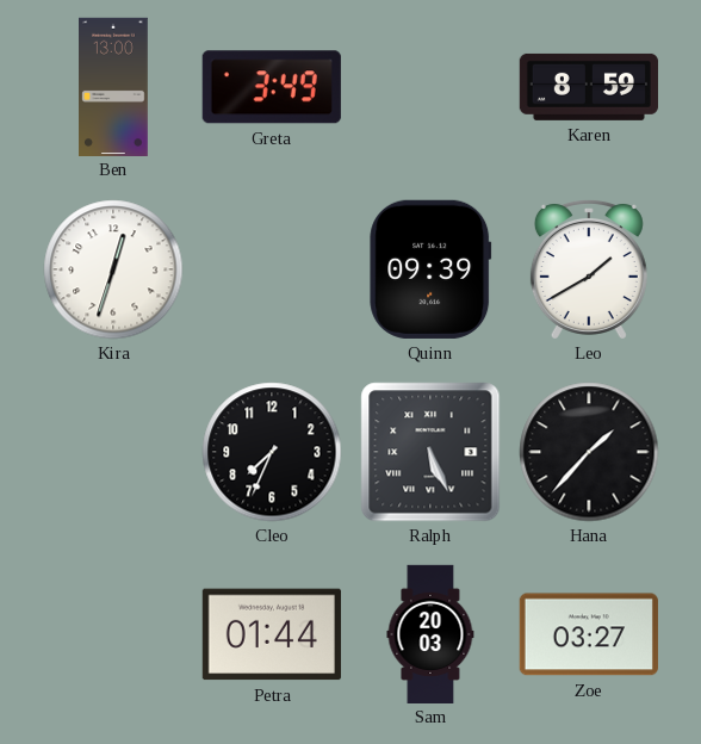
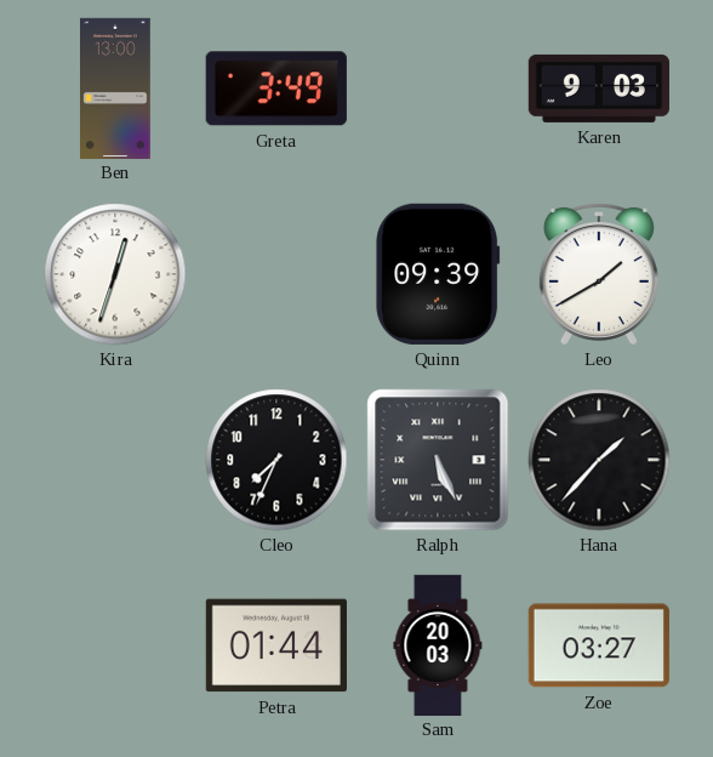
Karen: 8:59 -> 9:03 (599, 89)
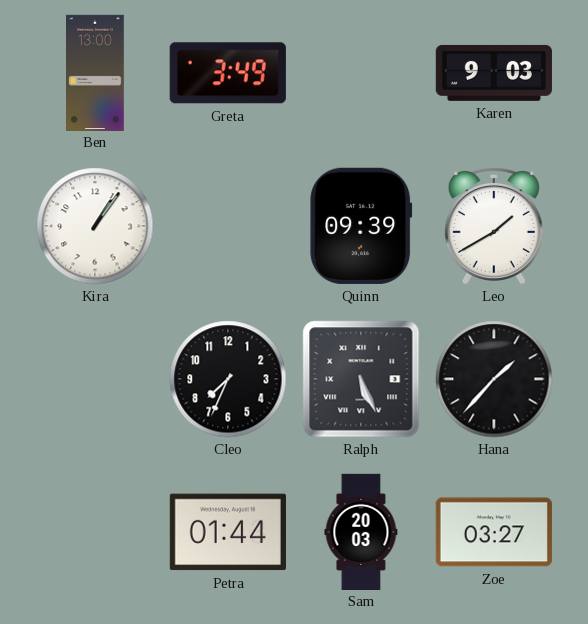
Kira: 12:33 -> 1:06 (95, 226)
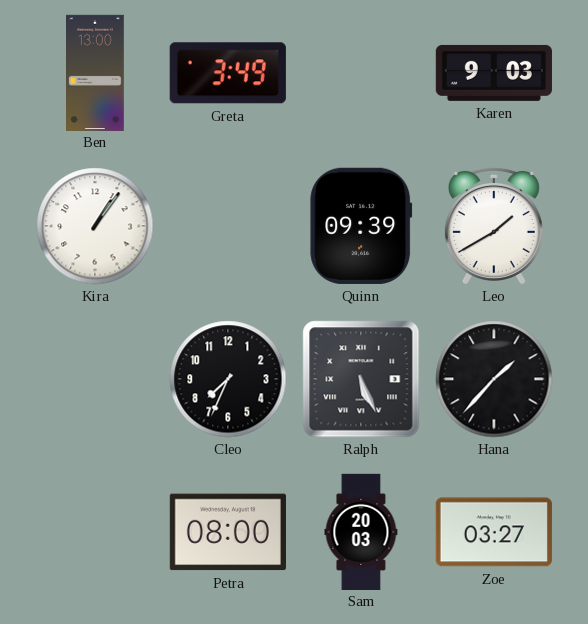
Petra: 01:44 -> 08:00 (228, 532)
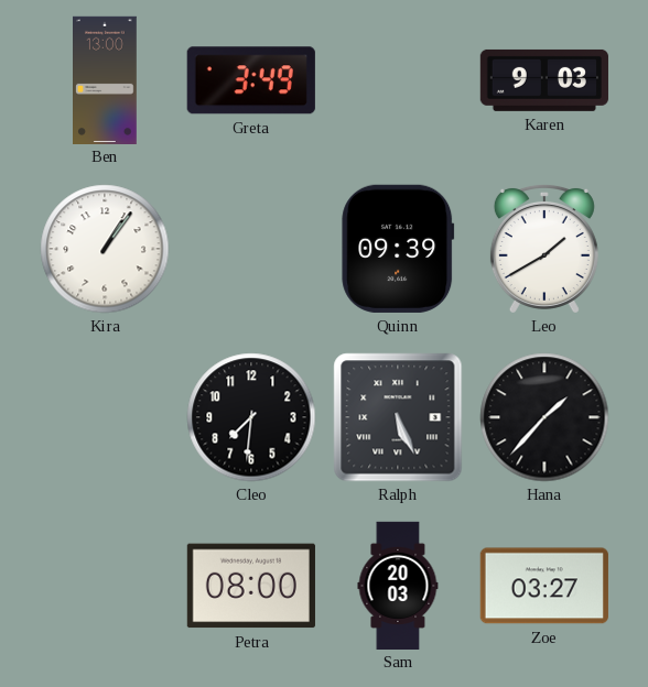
Cleo: 7:34 -> 7:31 (251, 417)
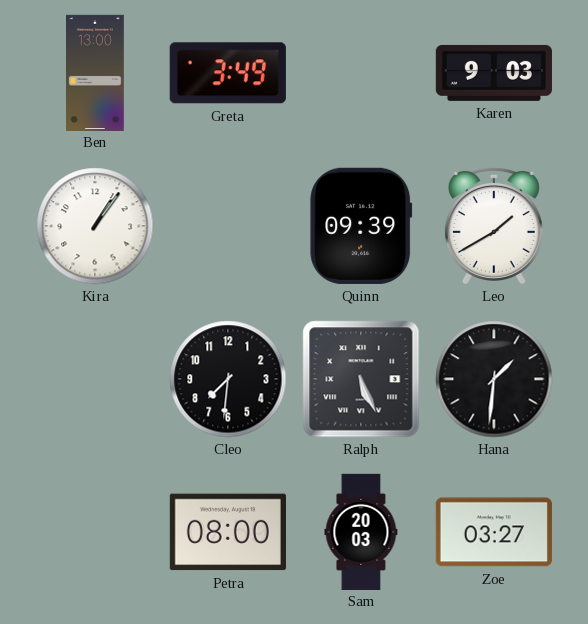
Hana: 1:37 -> 1:31 (494, 379)
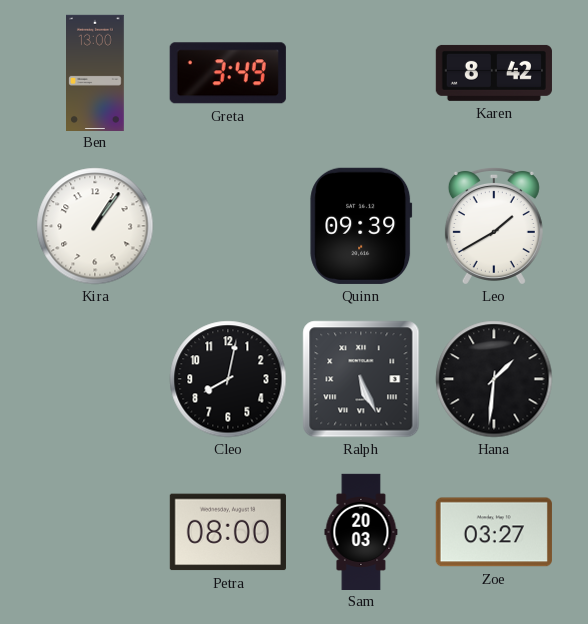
Karen: 9:03 -> 8:42 (494, 73)
Cleo: 7:31 -> 8:02 (228, 379)
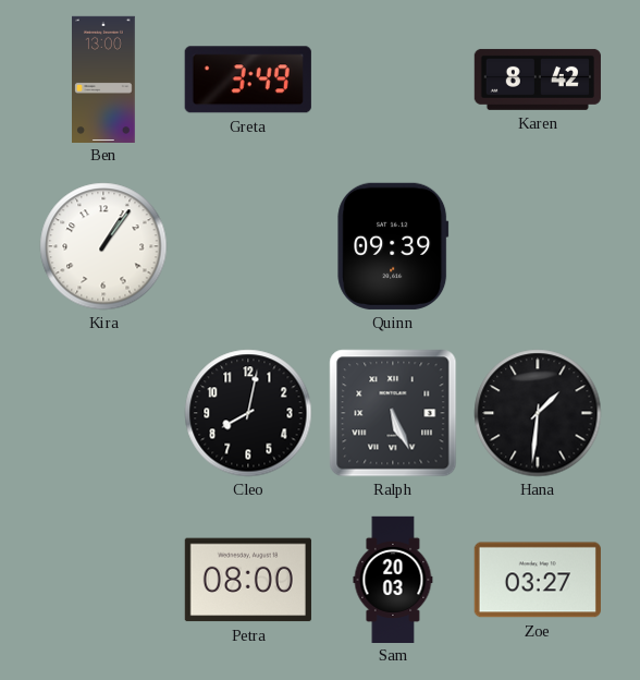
Leo: 1:40 -> none (494, 225)
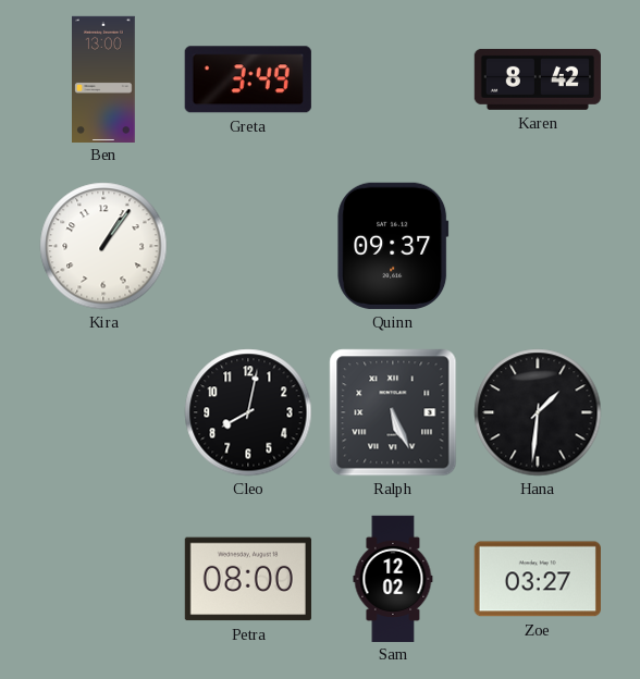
Quinn: 09:39 -> 09:37 (393, 246)
Sam: 20:03 -> 12:02 (393, 578)
